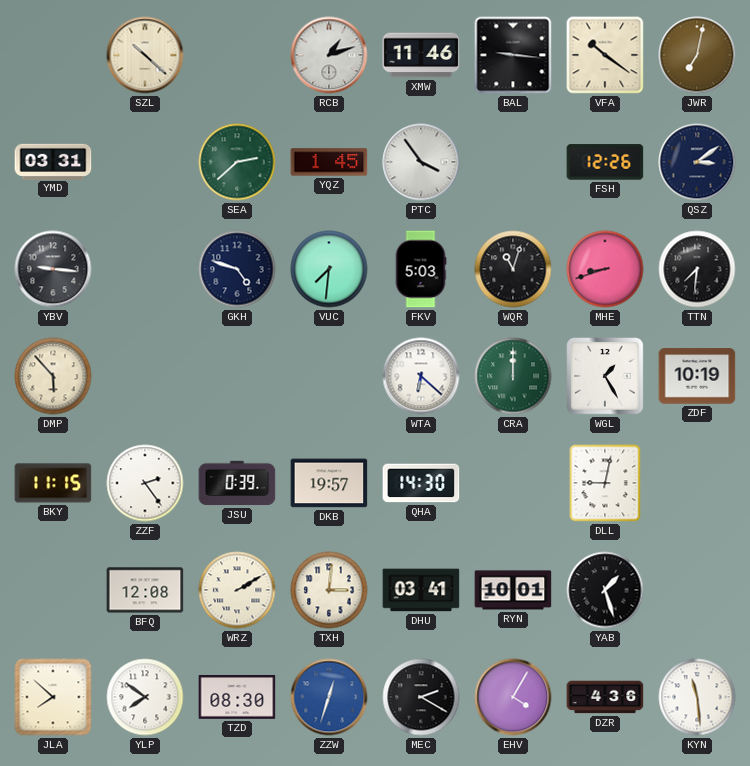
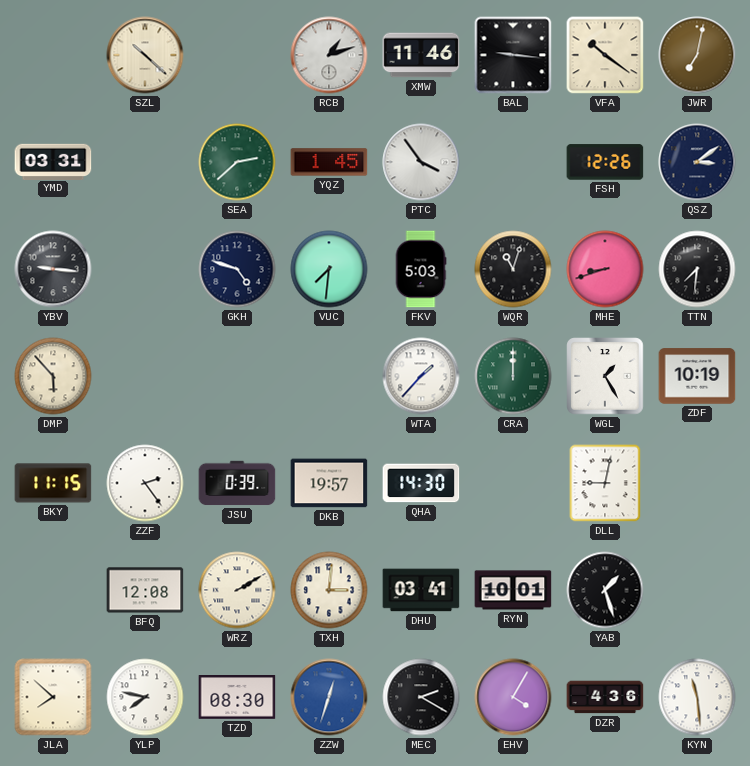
WTA: 6:22 -> 1:37 (421, 376)
YLP: 7:51 -> 7:47 (145, 697)
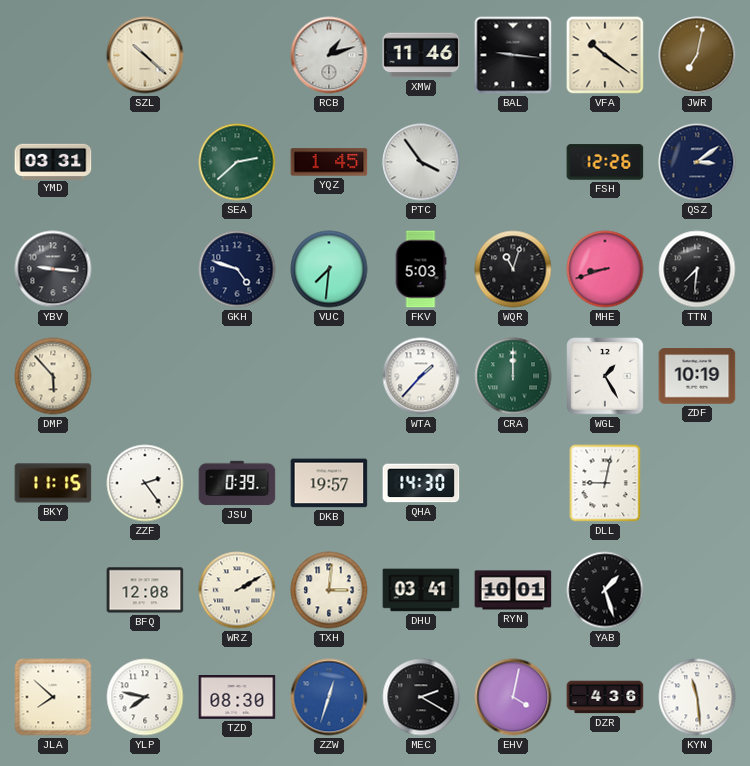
EHV: 4:05 -> 4:02 (513, 697)
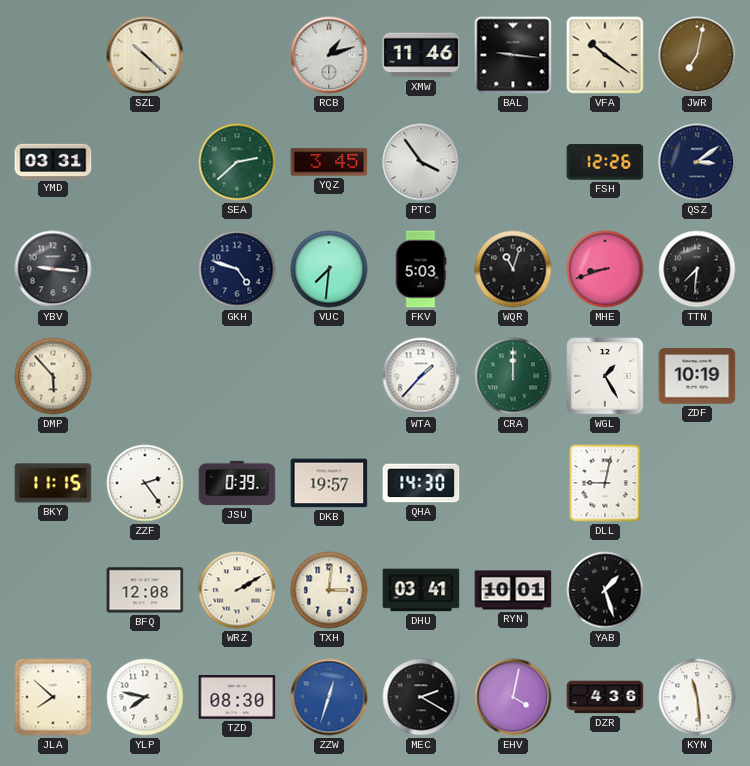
YQZ: 1:45 -> 3:45 (329, 162)
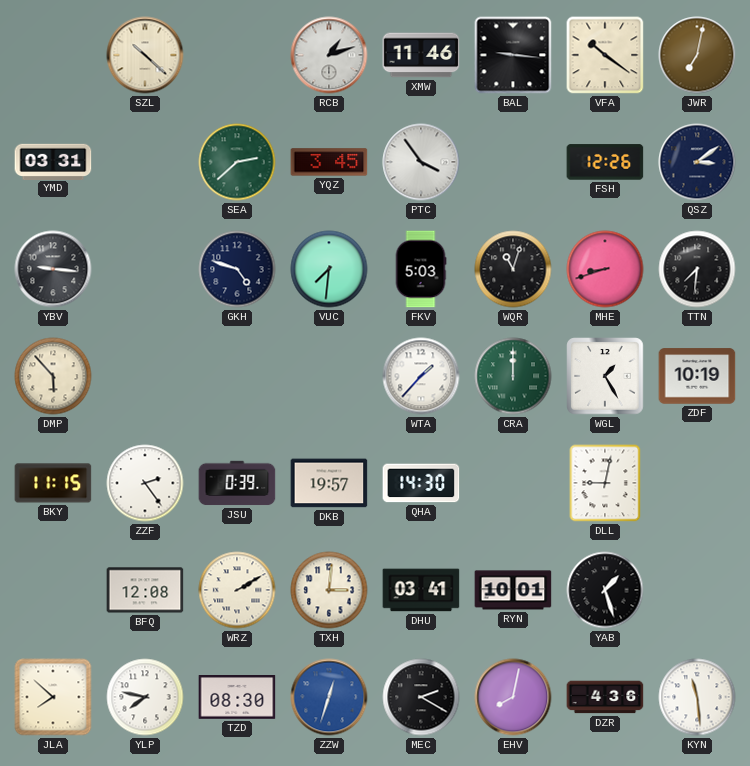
EHV: 4:02 -> 8:02 (513, 697)
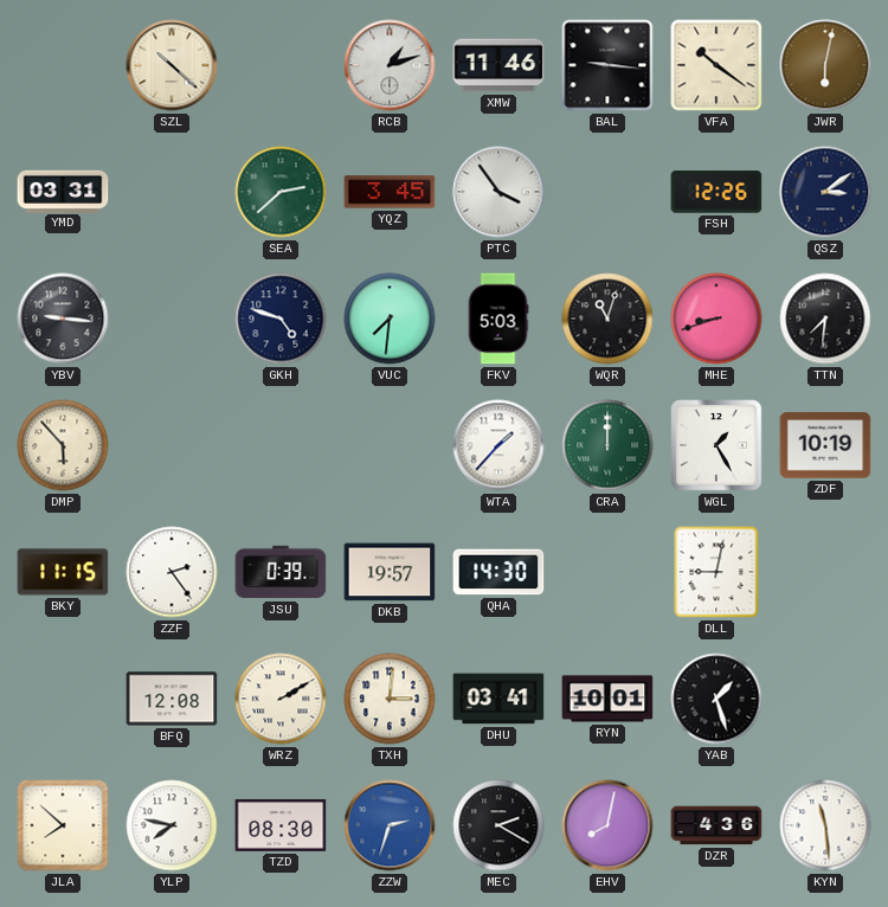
JWR: 7:02 -> 6:02 (825, 65)
ZZW: 12:33 -> 2:33 (390, 825)
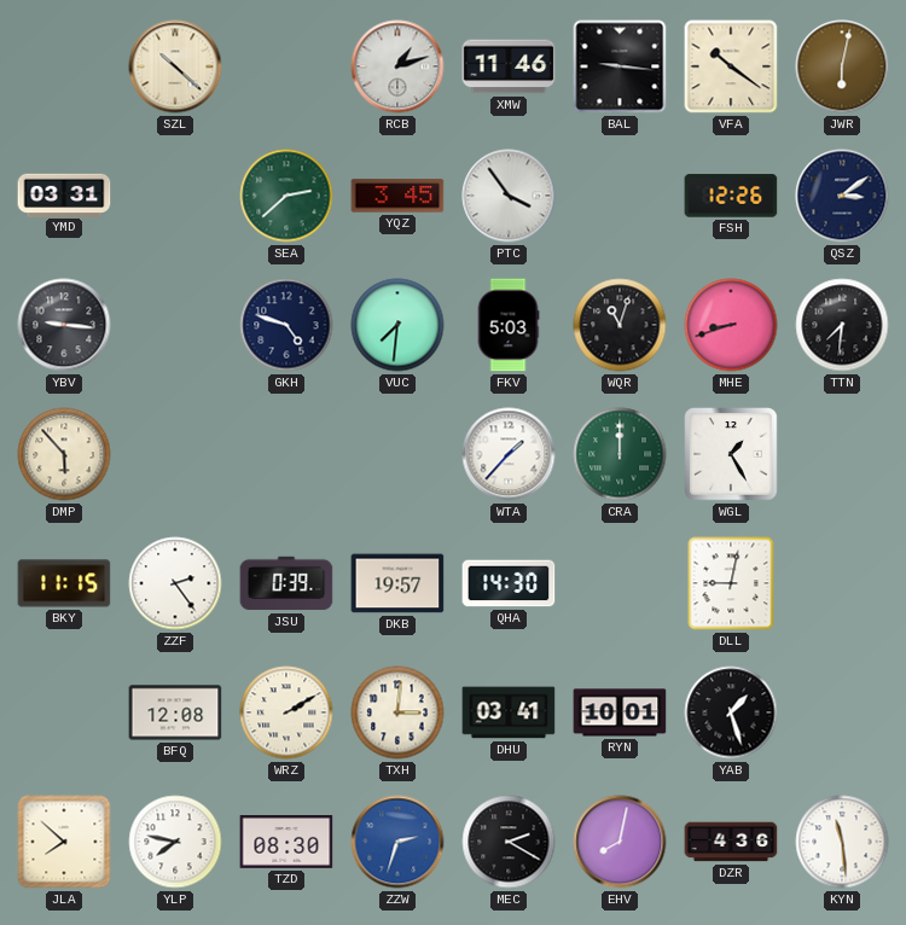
ZDF: 10:19 -> none (825, 445)
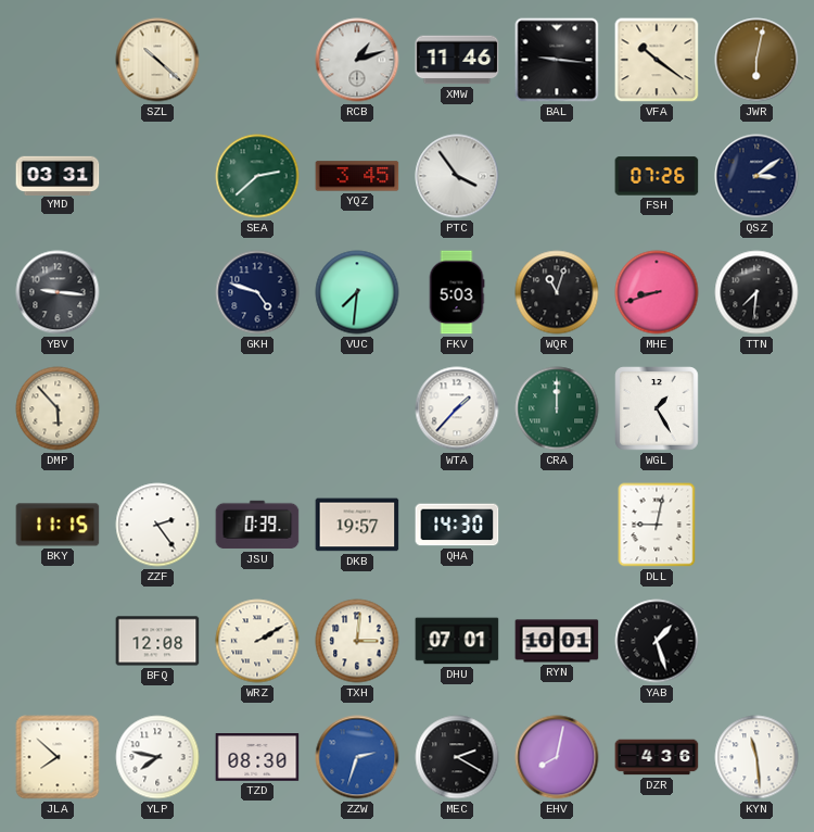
FSH: 12:26 -> 07:26 (657, 176)
DHU: 03:41 -> 07:01 (457, 641)
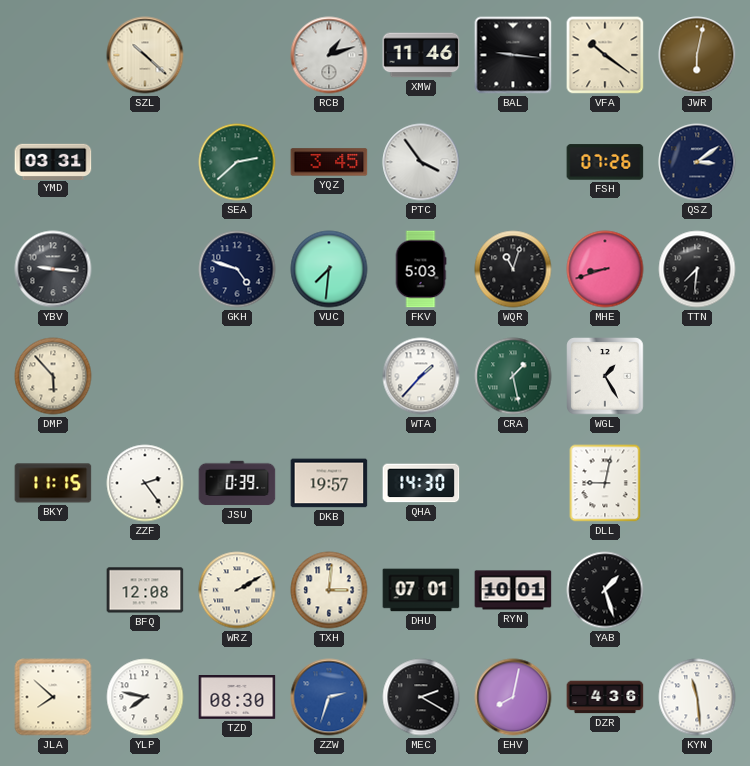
CRA: 12:00 -> 1:28 (513, 376)
